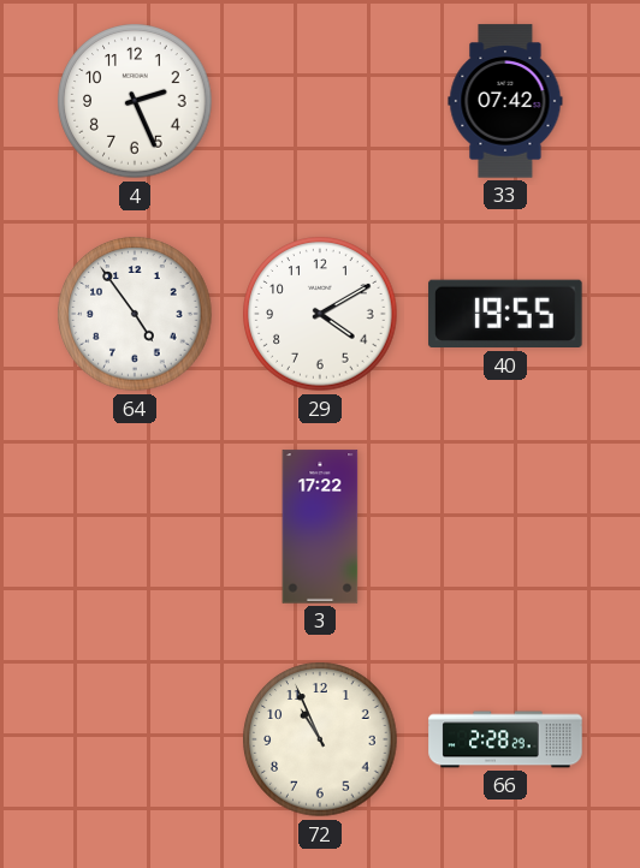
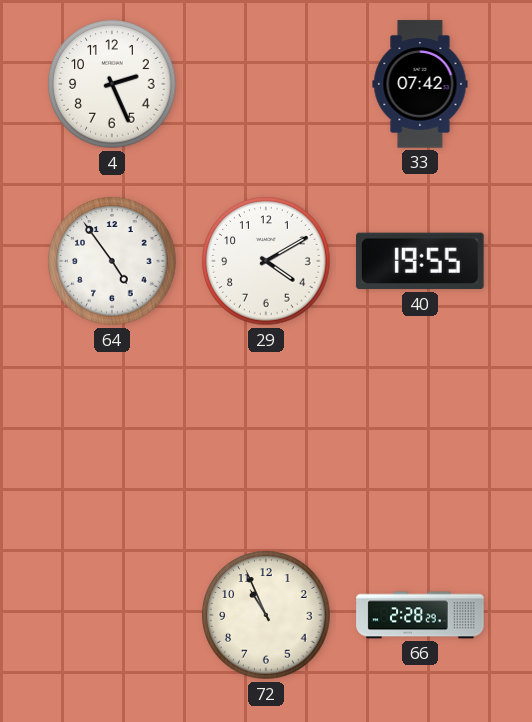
3: 17:22 -> none (320, 527)
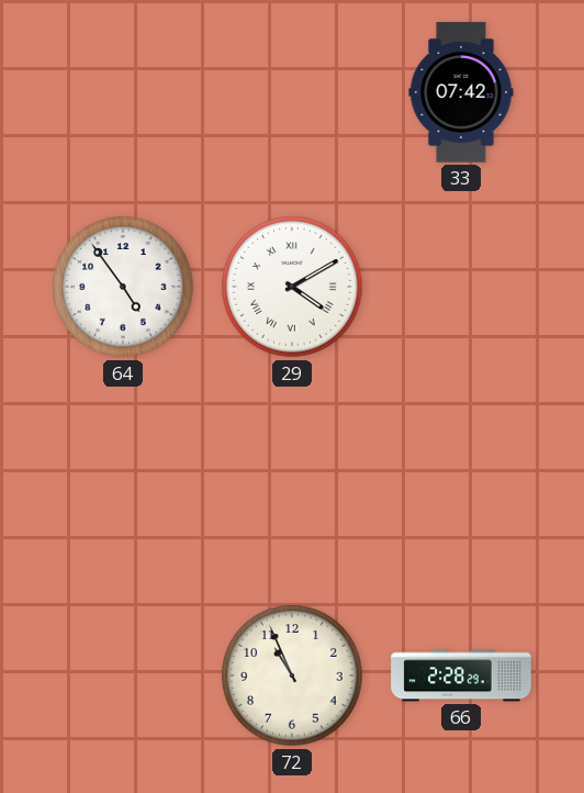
4: 2:26 -> none (112, 84)
29 numerals: Arabic -> Roman (292, 287)
40: 19:55 -> none (420, 261)
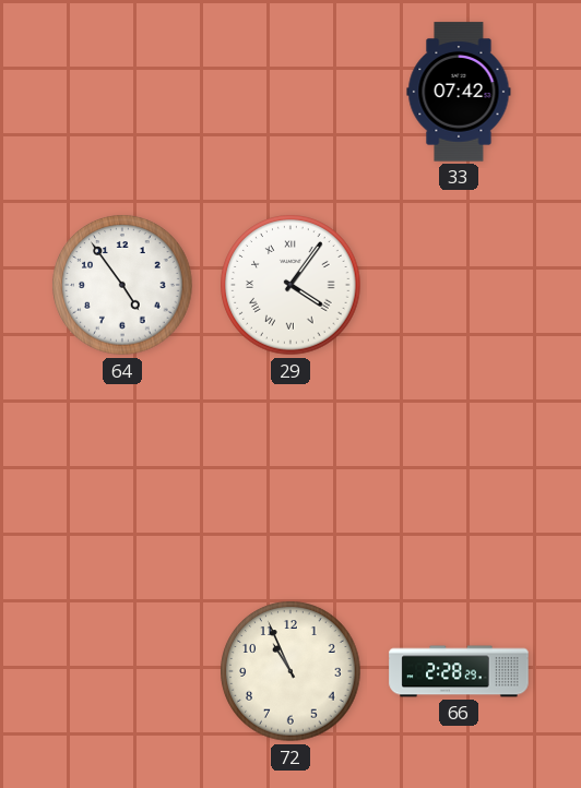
29: 4:10 -> 4:06 (290, 285)
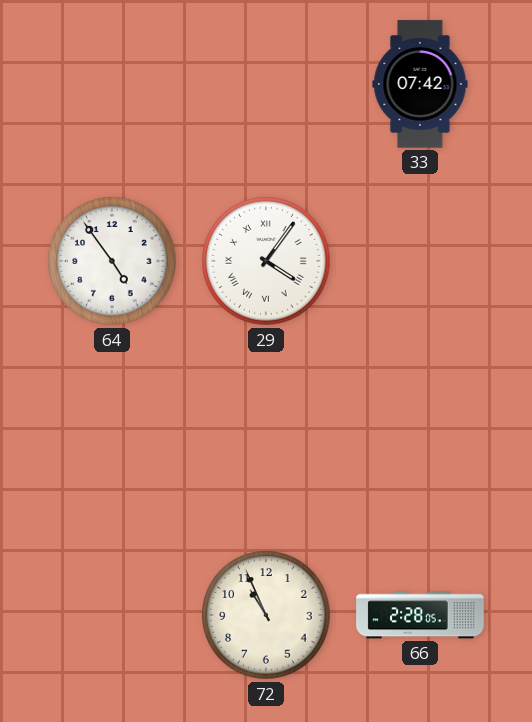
66: 2:28:29 -> 2:28:05 (420, 615)
